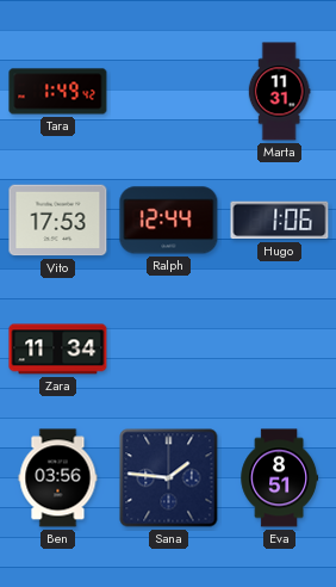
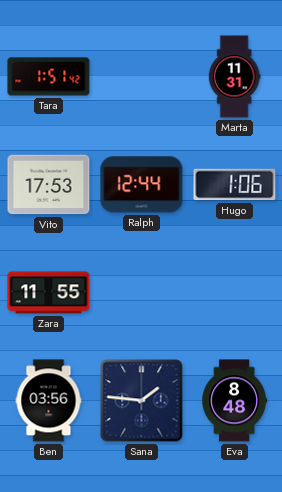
Tara: 1:49 -> 1:51 (49, 77)
Zara: 11:34 -> 11:55 (49, 293)
Eva: 8:51 -> 8:48 (234, 401)
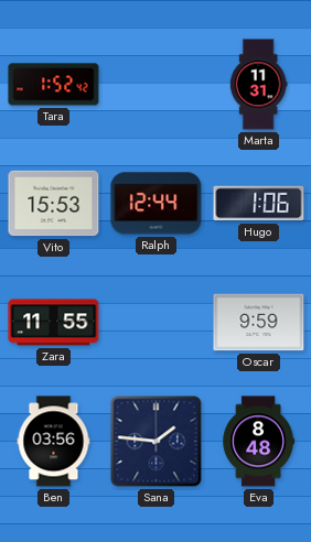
Tara: 1:51 -> 1:52 (54, 85)
Vito: 17:53 -> 15:53 (54, 204)
Oscar: none -> 9:59 (259, 323)
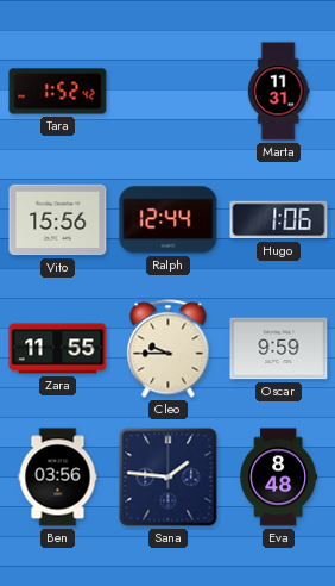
Vito: 15:53 -> 15:56 (58, 220)
Cleo: none -> 9:45 (169, 349)
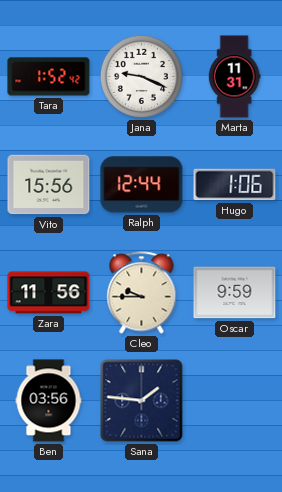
Jana: none -> 9:19 (141, 76)
Zara: 11:55 -> 11:56 (49, 293)
Eva: 8:48 -> none (278, 478)
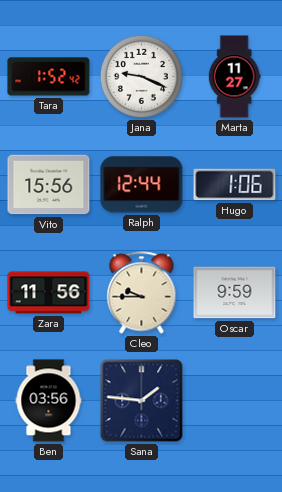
Marta: 11:31 -> 11:27 (234, 77)
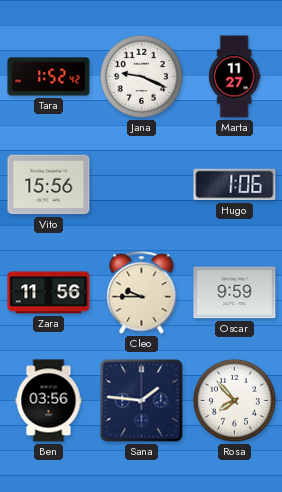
Ralph: 12:44 -> none (142, 185)
Rosa: none -> 7:53 (234, 400)
